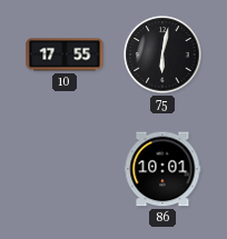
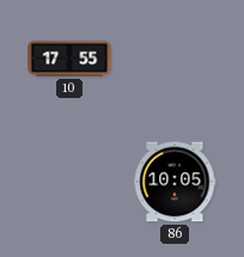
75: 6:02 -> none (162, 54)
86: 10:01 -> 10:05 (175, 182)
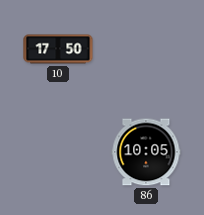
10: 17:55 -> 17:50 (58, 49)
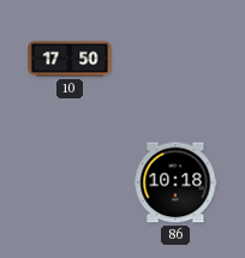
86: 10:05 -> 10:18 (175, 182)
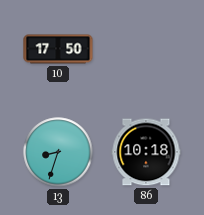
13: none -> 8:33 (58, 152)
